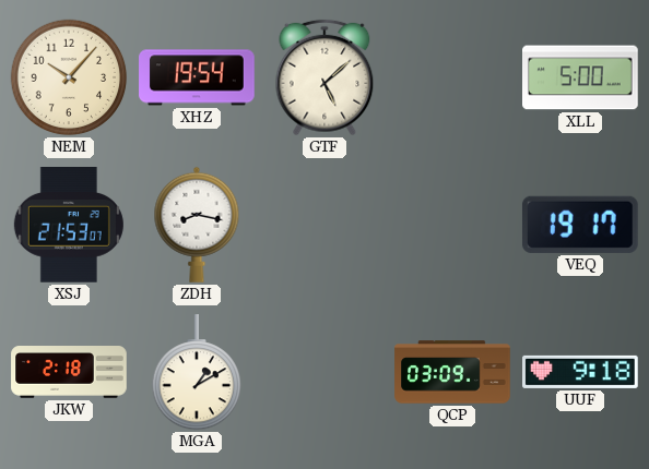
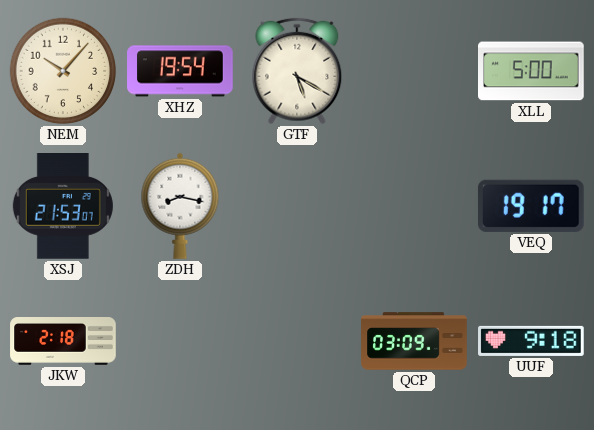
GTF: 5:08 -> 5:20 (297, 71)
MGA: 1:10 -> none (196, 373)
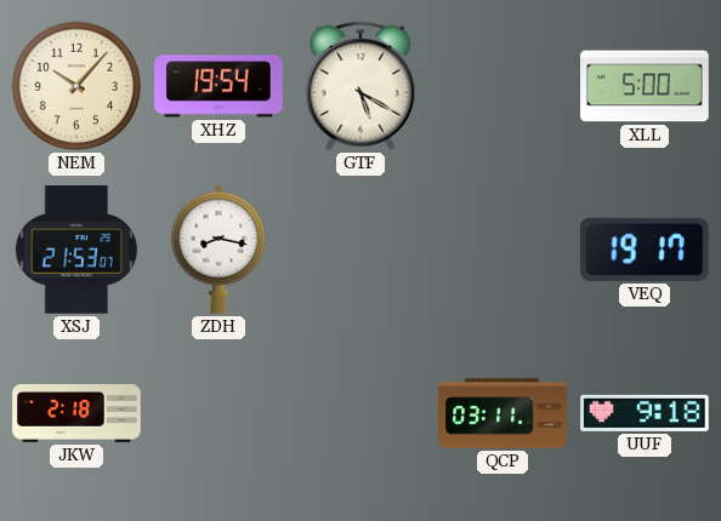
QCP: 03:09 -> 03:11 (503, 413)
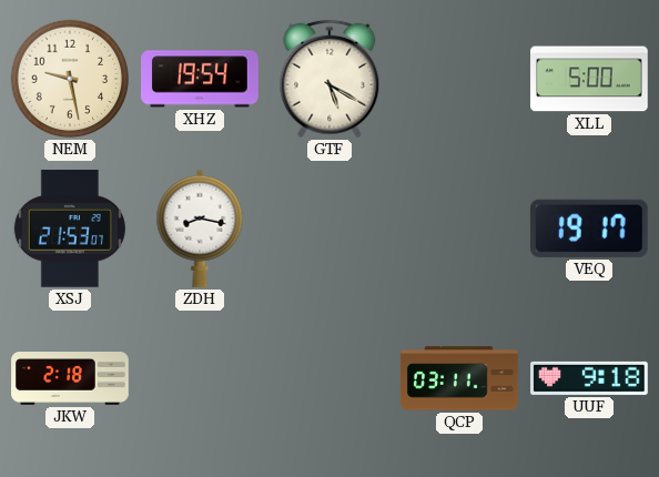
NEM: 10:07 -> 9:28 (70, 79)
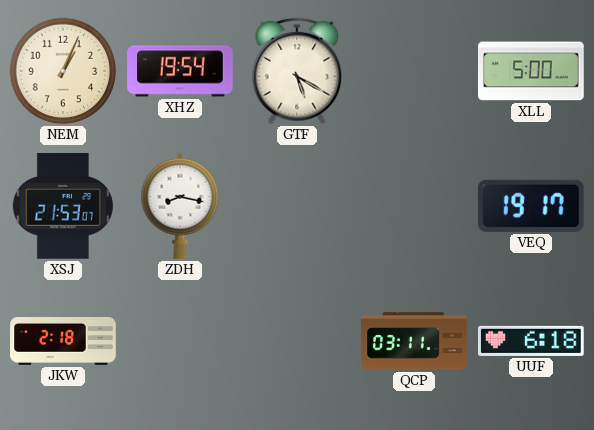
NEM: 9:28 -> 1:04 (63, 71)
UUF: 9:18 -> 6:18 (531, 341)
